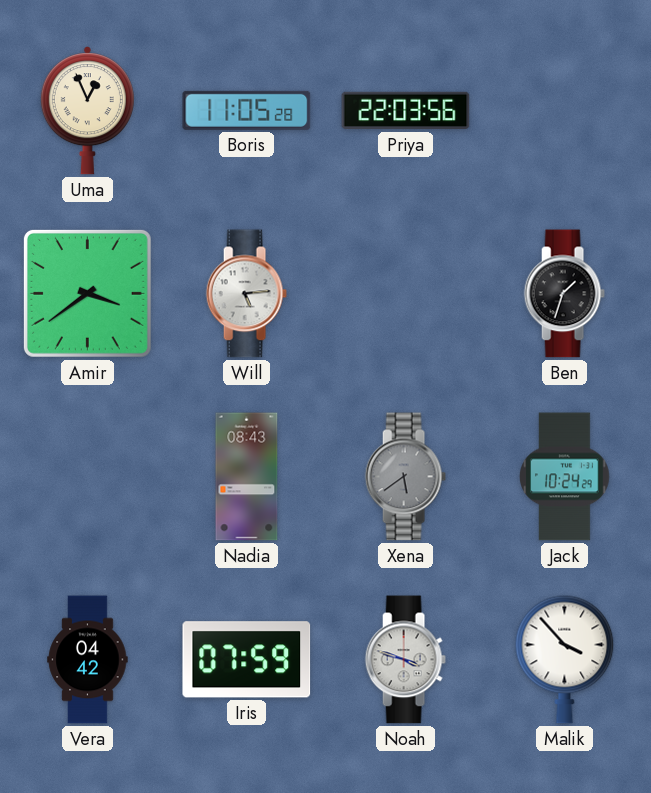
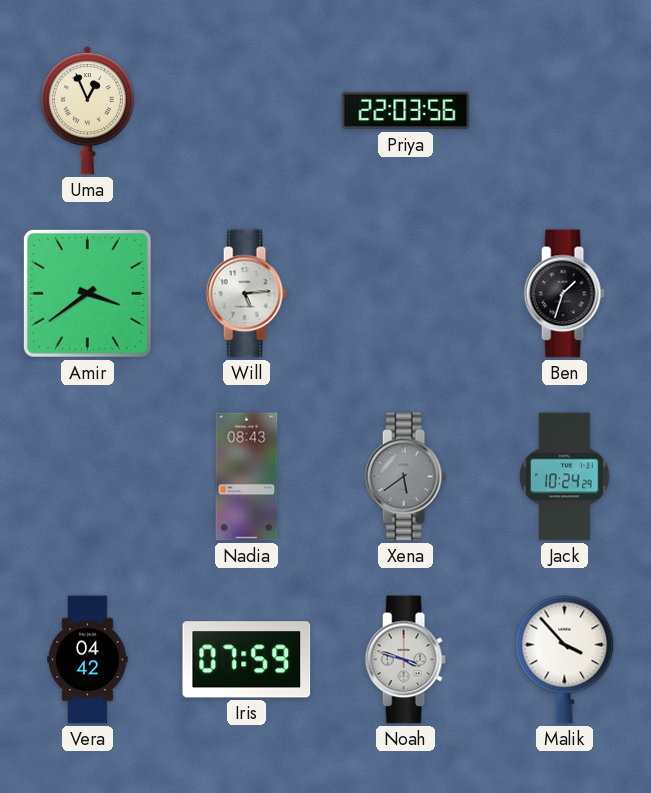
Boris: 11:05 -> none (247, 110)
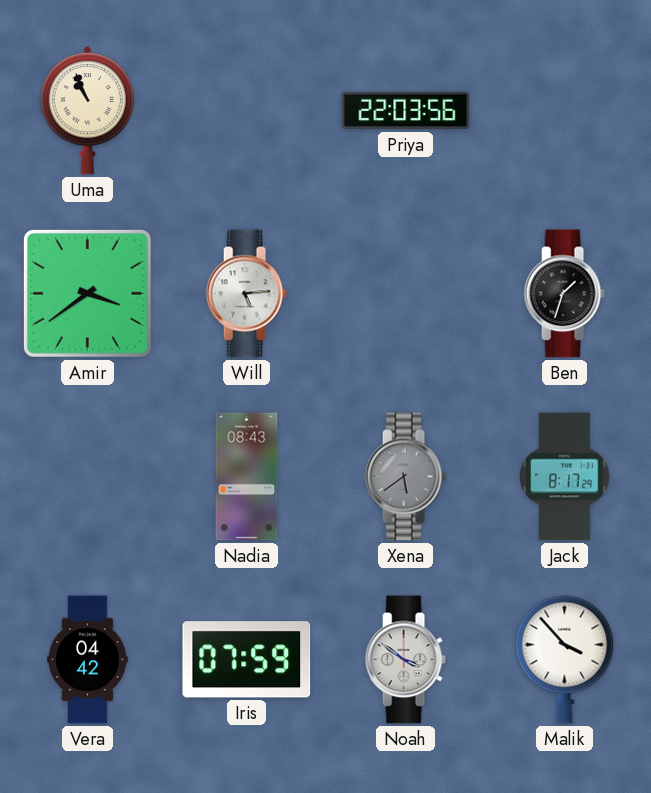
Uma: 12:56 -> 10:56 (87, 111)
Jack: 10:24 -> 8:17 (565, 477)
Noah: 3:48 -> 3:51 (405, 660)
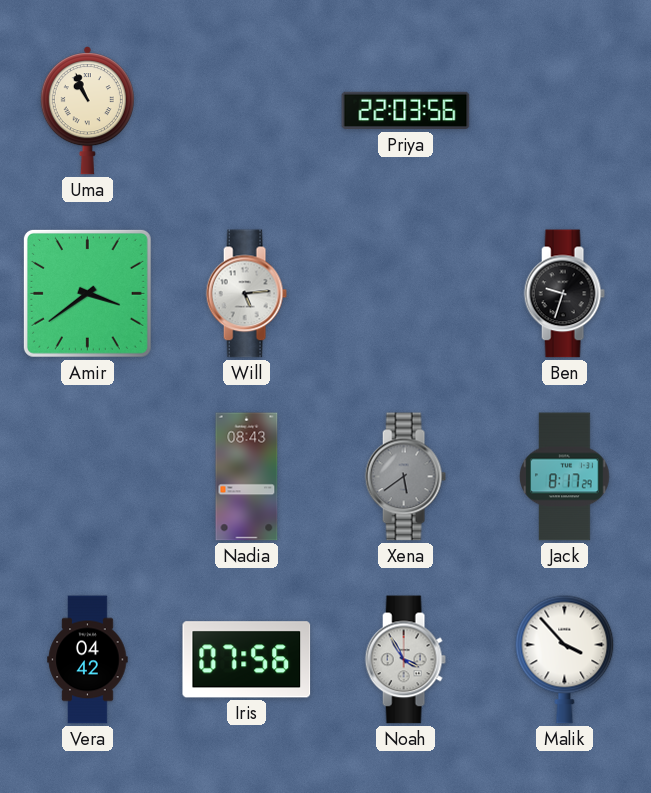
Ben: 1:33 -> 9:33 (564, 294)
Iris: 07:59 -> 07:56 (247, 660)
Noah: 3:51 -> 3:55 (405, 660)
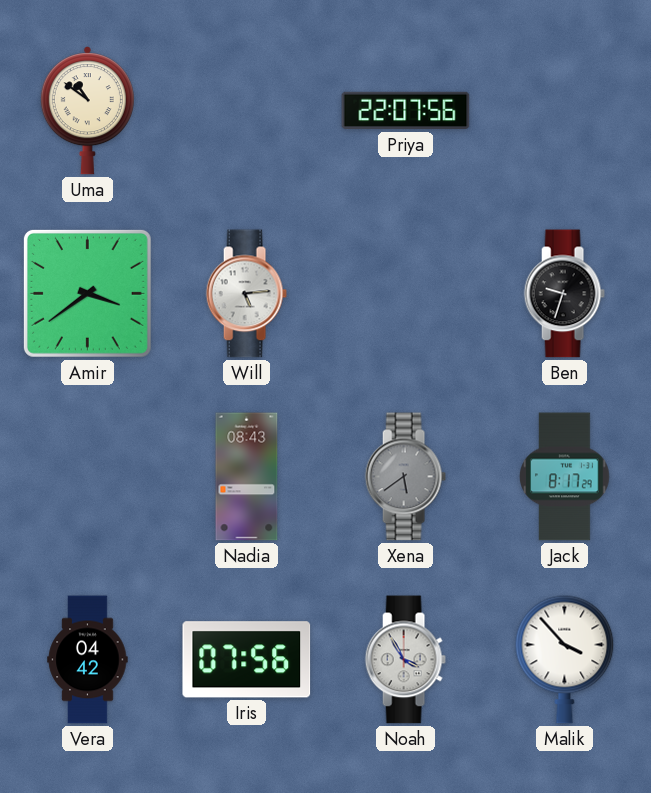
Uma: 10:56 -> 10:51 (87, 111)
Priya: 22:03 -> 22:07 (406, 111)
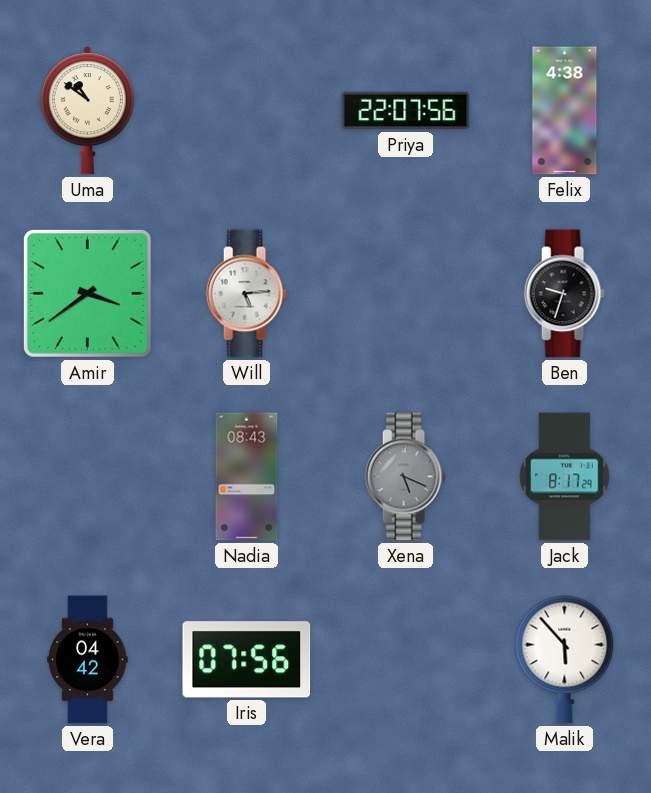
Felix: none -> 4:38 (565, 111)
Xena: 5:39 -> 5:19 (405, 477)
Noah: 3:55 -> none (405, 660)
Malik: 3:53 -> 5:53 (565, 659)
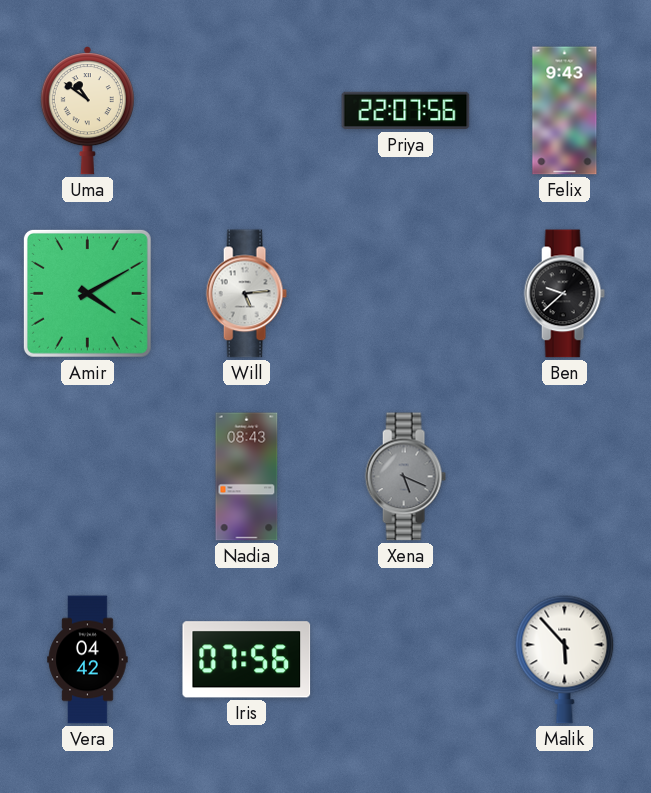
Felix: 4:38 -> 9:43 (565, 111)
Amir: 3:39 -> 4:10 (87, 293)
Ben: 9:33 -> 9:38 (564, 294)
Jack: 8:17 -> none (565, 477)
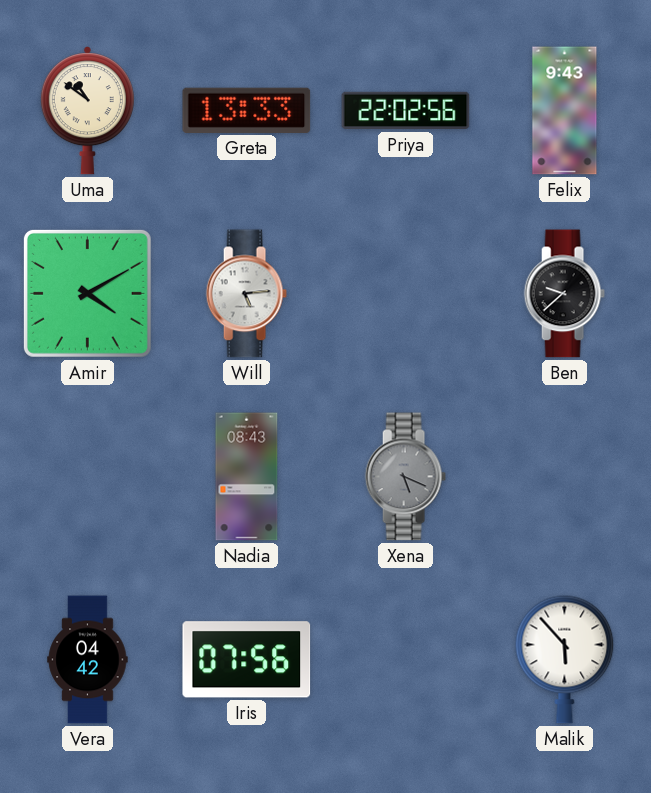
Greta: none -> 13:33 (247, 110)
Priya: 22:07 -> 22:02 (406, 111)
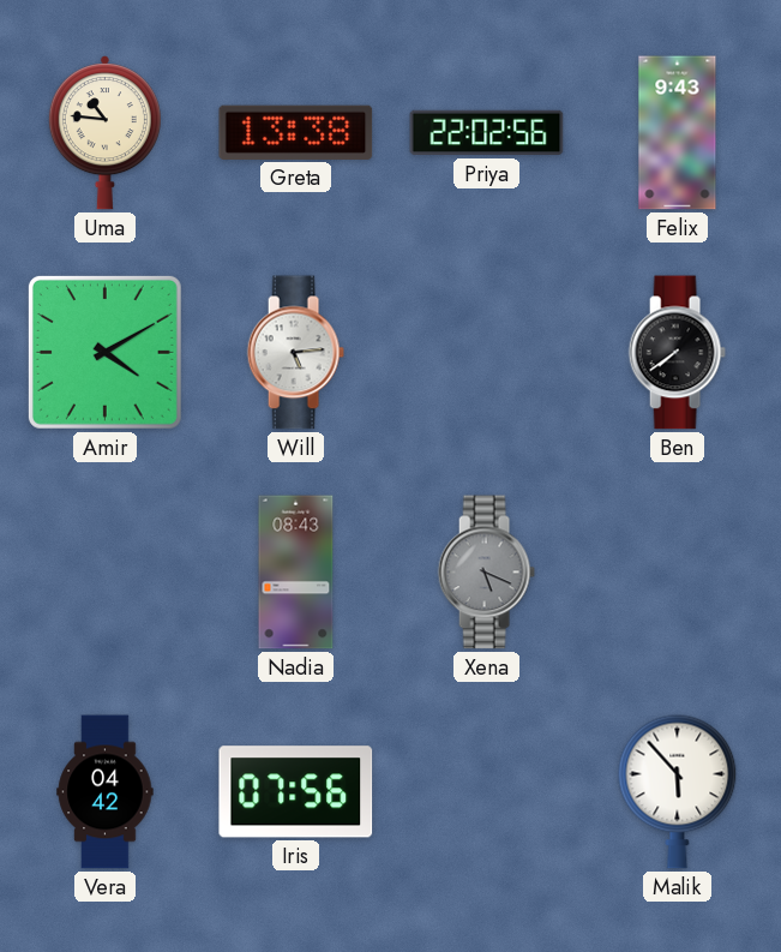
Uma: 10:51 -> 10:46 (104, 133)
Greta: 13:33 -> 13:38 (296, 132)
Ben: 9:38 -> 7:39 (677, 353)
